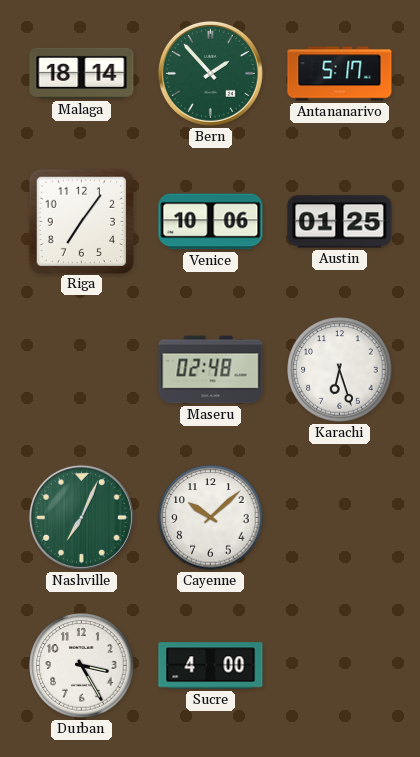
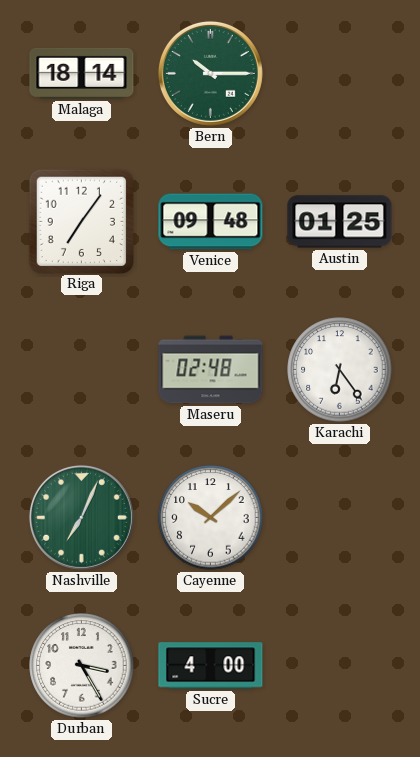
Bern: 1:53 -> 10:15 (210, 73)
Antananarivo: 5:17 -> none (340, 74)
Venice: 10:06 -> 09:48 (211, 222)
Karachi: 6:27 -> 6:24 (340, 370)
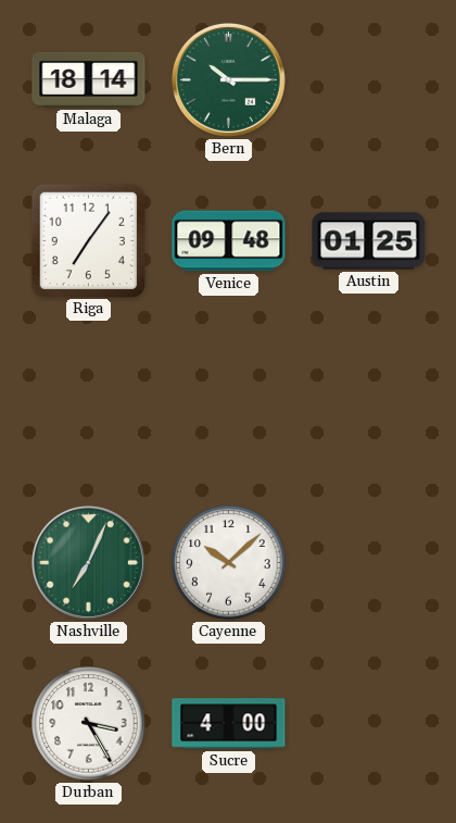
Maseru: 02:48 -> none (211, 370)
Karachi: 6:24 -> none (340, 370)
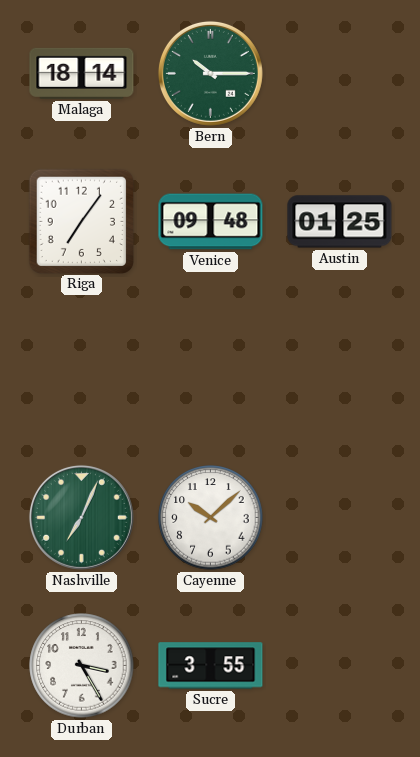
Sucre: 4:00 -> 3:55 (211, 666)
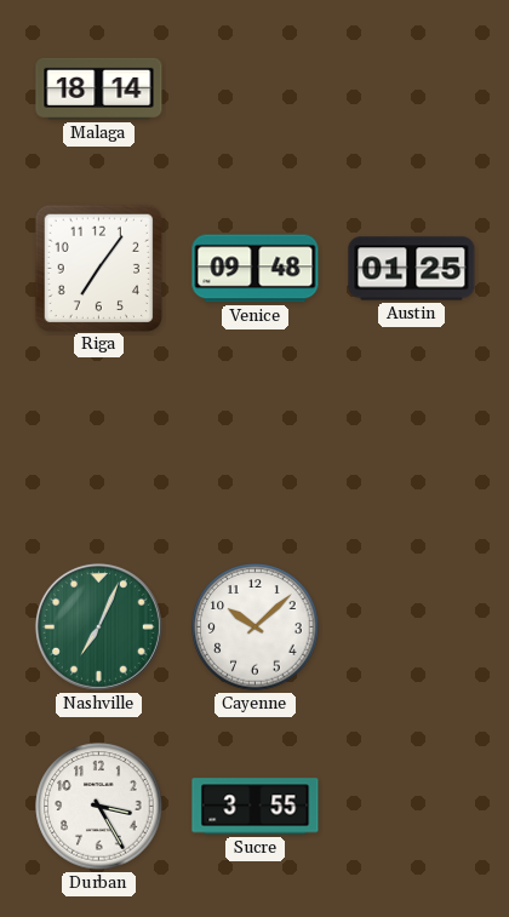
Bern: 10:15 -> none (210, 73)
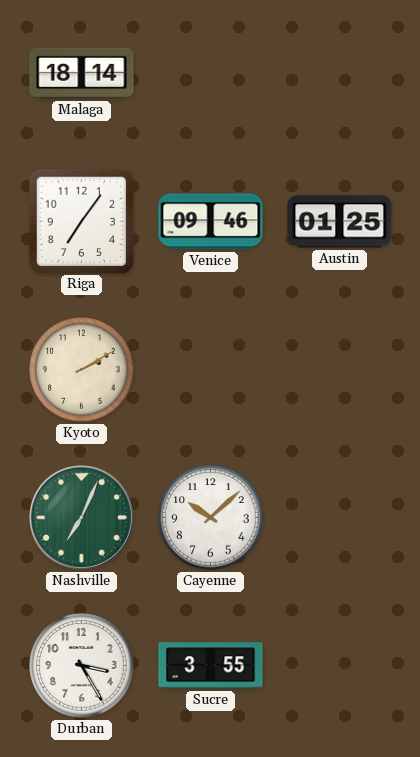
Venice: 09:48 -> 09:46 (211, 222)
Kyoto: none -> 2:10 (82, 370)
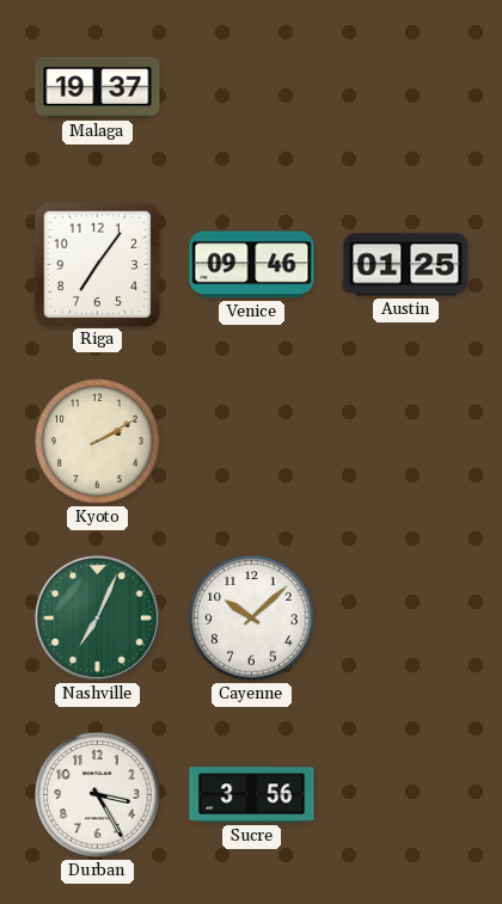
Malaga: 18:14 -> 19:37 (98, 87)
Sucre: 3:55 -> 3:56 (252, 795)
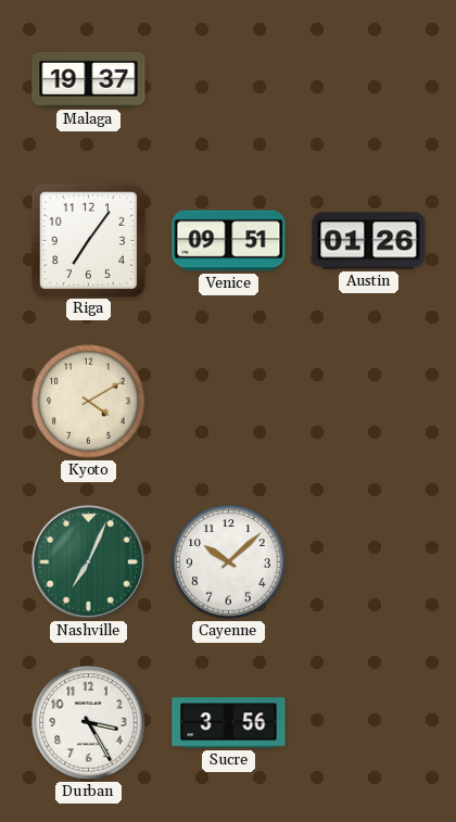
Venice: 09:46 -> 09:51 (229, 241)
Austin: 01:25 -> 01:26 (369, 241)
Kyoto: 2:10 -> 4:10 (89, 402)
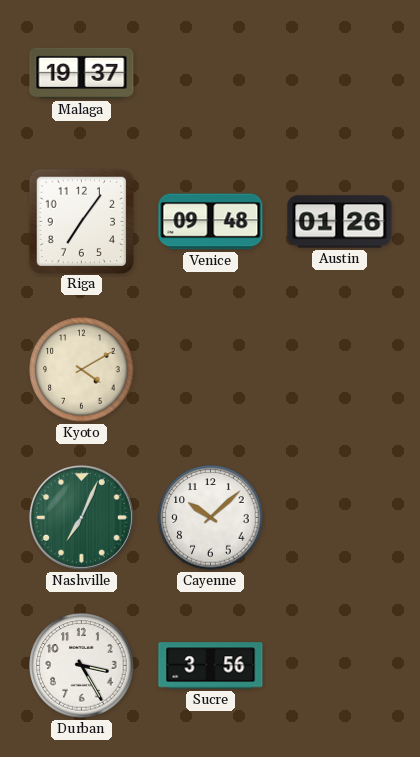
Venice: 09:51 -> 09:48 (211, 222)
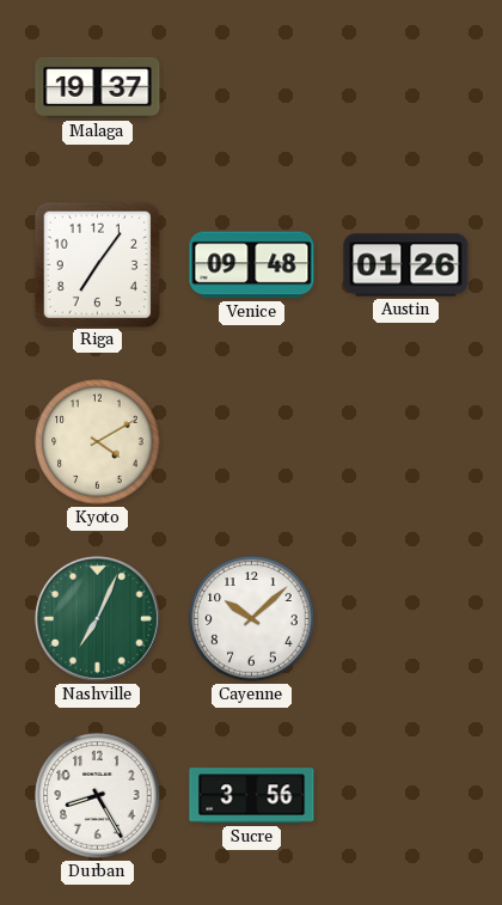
Durban: 3:25 -> 8:25 (98, 796)
